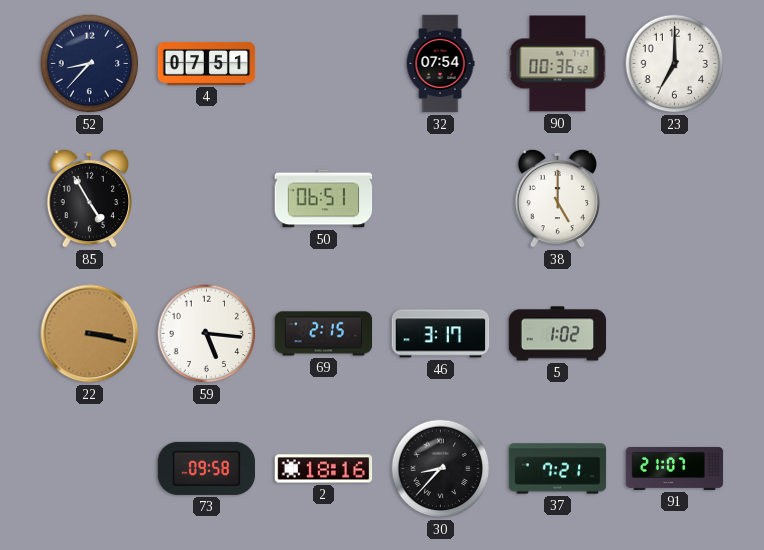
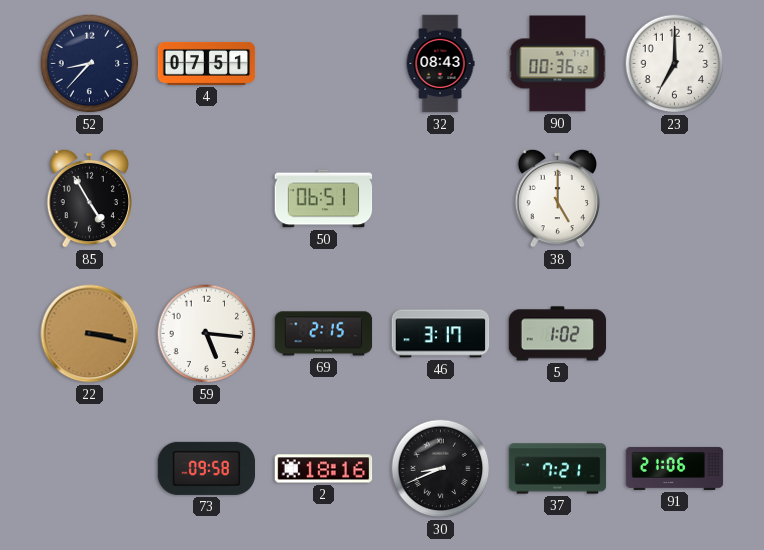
32: 07:54 -> 08:43 (440, 64)
30: 8:37 -> 8:41 (441, 469)
91: 21:07 -> 21:06 (675, 468)
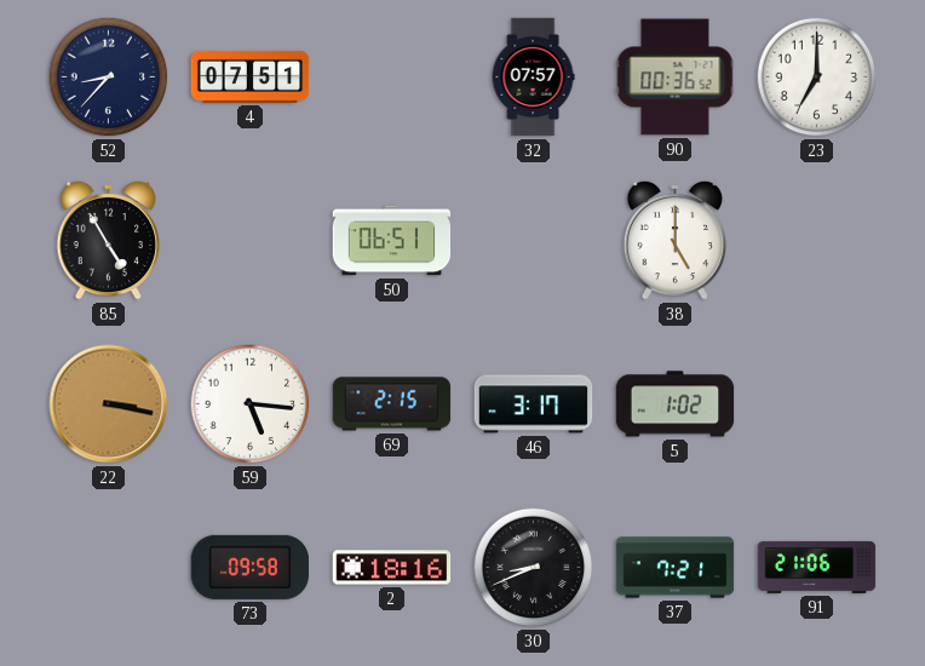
32: 08:43 -> 07:57 (533, 77)
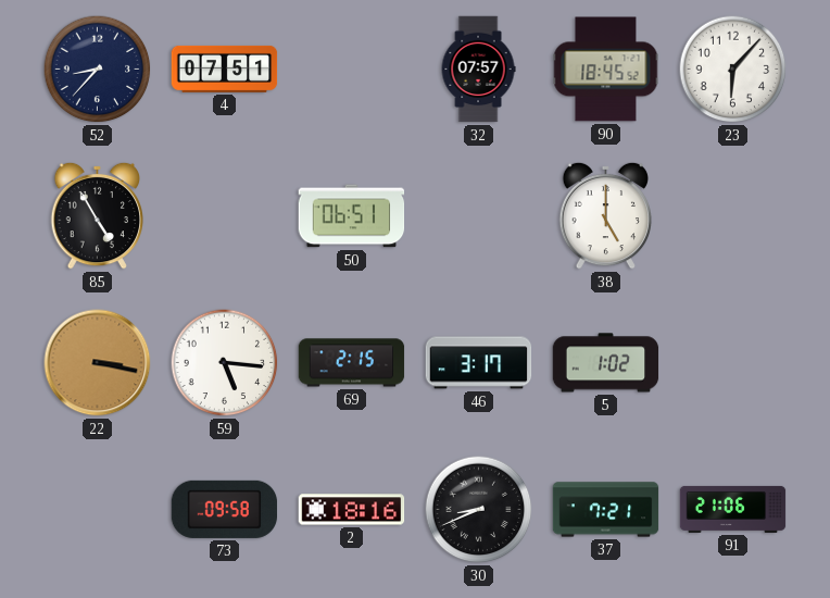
90: 00:36 -> 18:45 (606, 70)
23: 7:00 -> 6:07 (733, 70)
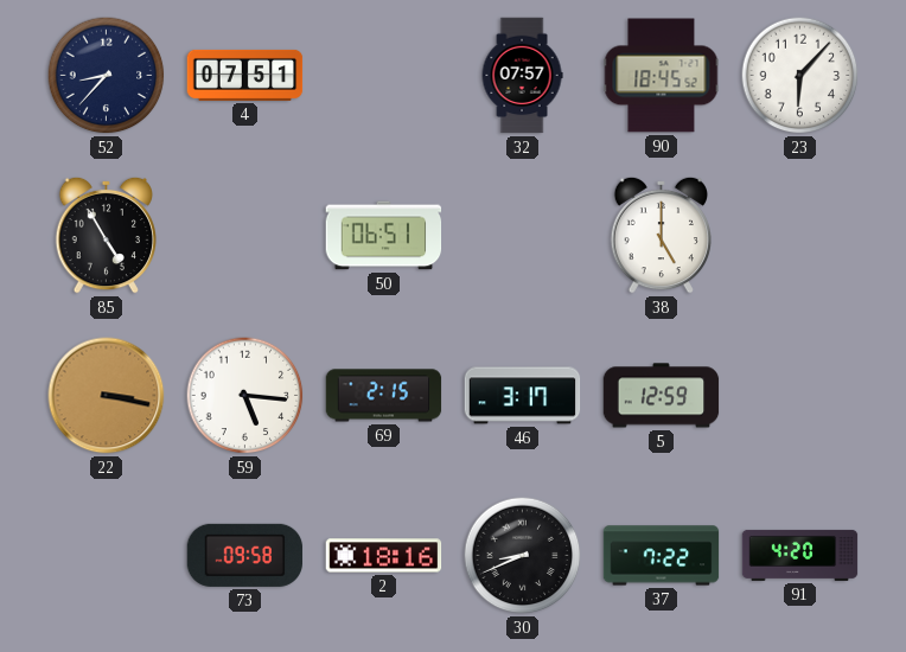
5: 1:02 -> 12:59 (662, 396)
37: 7:21 -> 7:22 (662, 556)
91: 21:06 -> 4:20 (800, 555)
